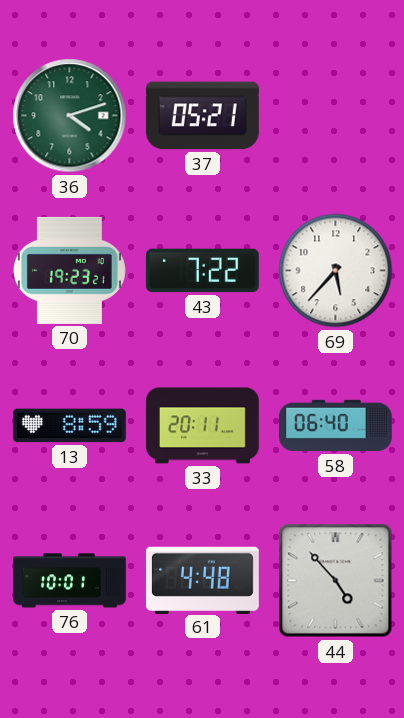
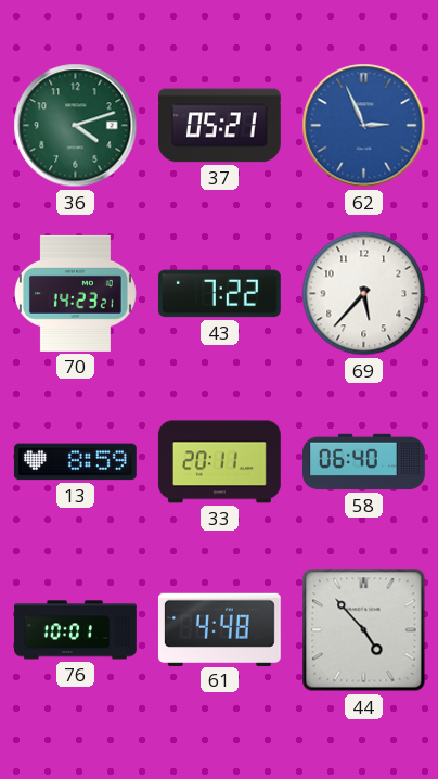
62: none -> 2:56 (364, 126)
70: 19:23 -> 14:23 (75, 293)
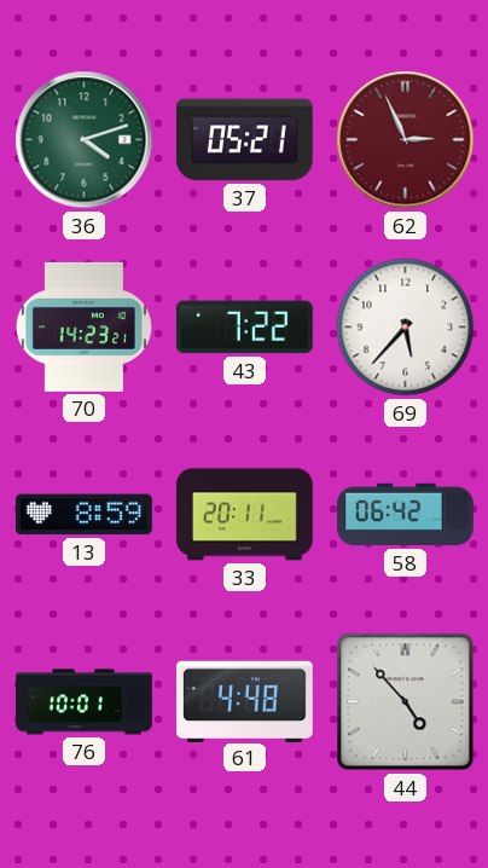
62 dial: blue -> burgundy (406, 140)
58: 06:40 -> 06:42 (406, 515)
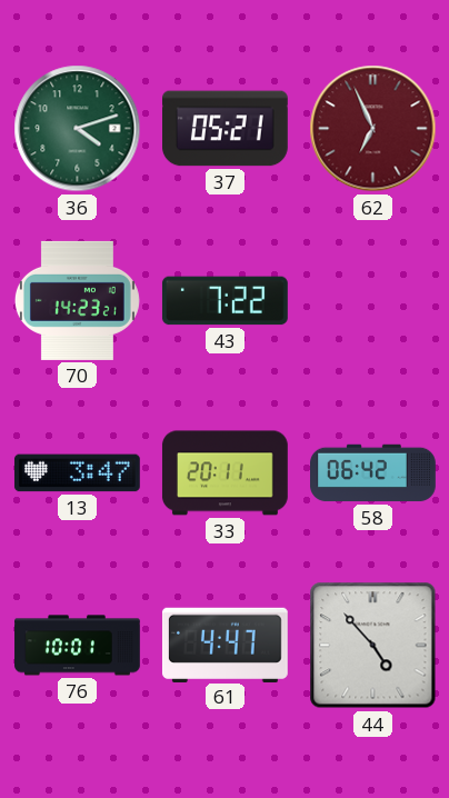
62: 2:56 -> 6:56 (373, 129)
69: 5:37 -> none (406, 328)
13: 8:59 -> 3:47 (77, 473)
61: 4:48 -> 4:47 (225, 645)
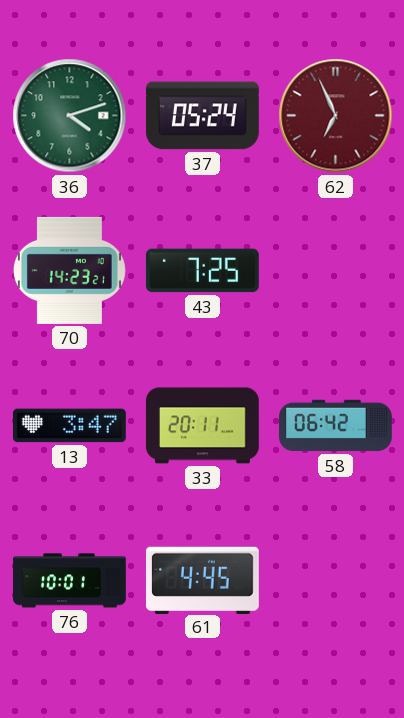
37: 05:21 -> 05:24 (203, 116)
43: 7:22 -> 7:25 (202, 271)
61: 4:47 -> 4:45 (202, 580)
44: 4:53 -> none (373, 646)
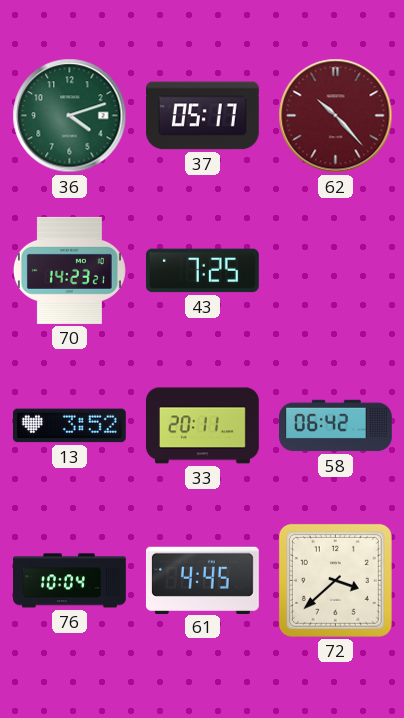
37: 05:24 -> 05:17 (203, 116)
62: 6:56 -> 10:23 (336, 116)
13: 3:47 -> 3:52 (69, 426)
76: 10:01 -> 10:04 (70, 581)
72: none -> 3:38 (335, 580)
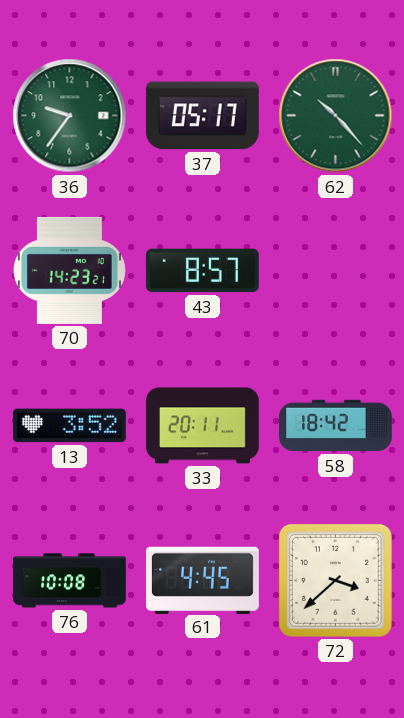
36: 4:12 -> 9:36 (70, 116)
62 dial: burgundy -> green (336, 116)
43: 7:25 -> 8:57 (202, 271)
58: 06:42 -> 18:42 (336, 426)
76: 10:04 -> 10:08 (70, 581)
